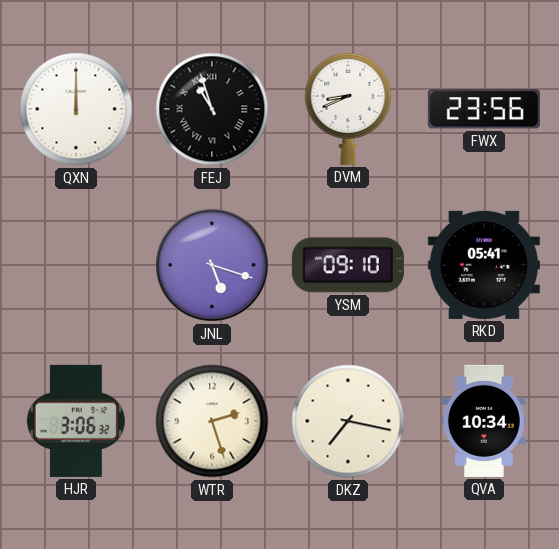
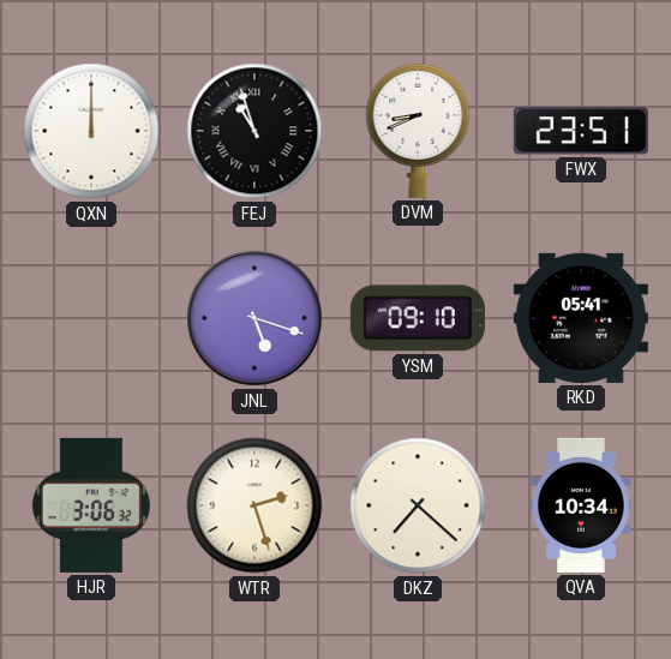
FWX: 23:56 -> 23:51 (581, 131)
DKZ: 7:17 -> 7:22 (418, 505)
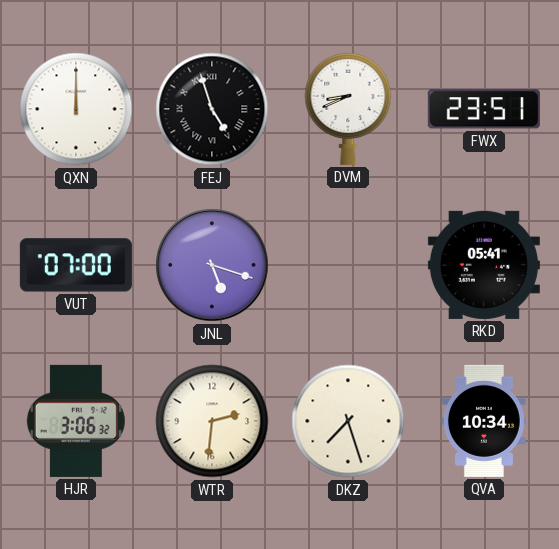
FEJ: 10:57 -> 4:57 (212, 109)
VUT: none -> 07:00 (76, 265)
YSM: 09:10 -> none (418, 318)
WTR: 2:27 -> 2:31 (212, 421)
DKZ: 7:22 -> 7:27 (348, 421)
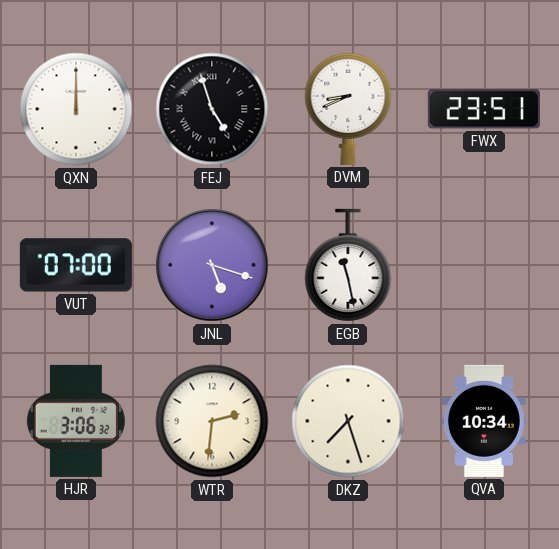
EGB: none -> 11:28 (348, 265)
RKD: 05:41 -> none (484, 265)
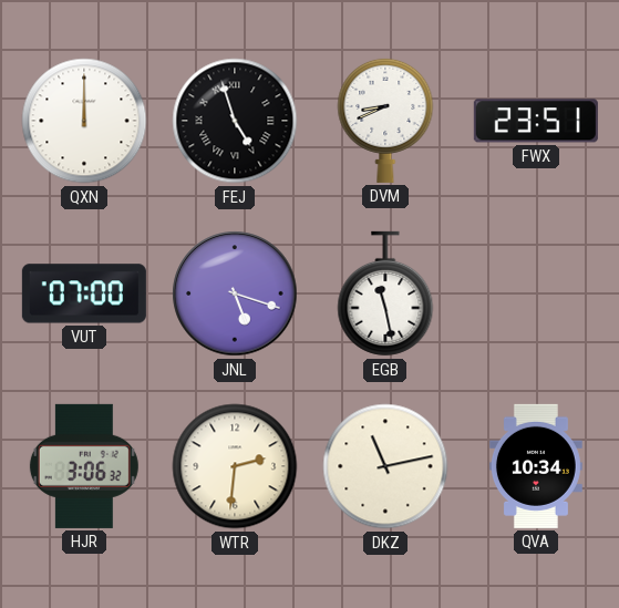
DKZ: 7:27 -> 11:13 (385, 466)
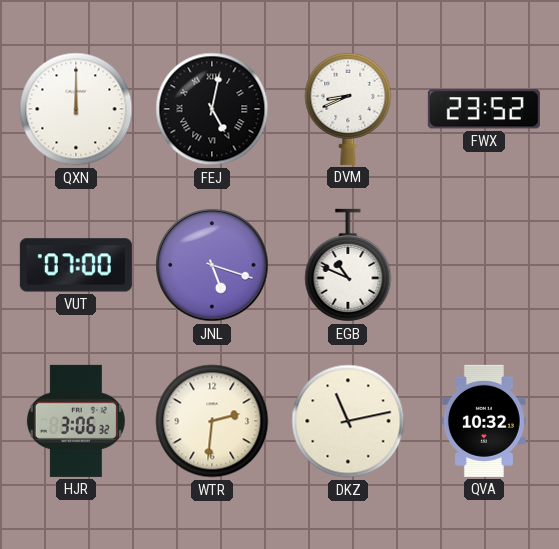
FEJ: 4:57 -> 5:02 (212, 109)
FWX: 23:51 -> 23:52 (484, 109)
EGB: 11:28 -> 10:49 (348, 265)
QVA: 10:34 -> 10:32 (484, 421)
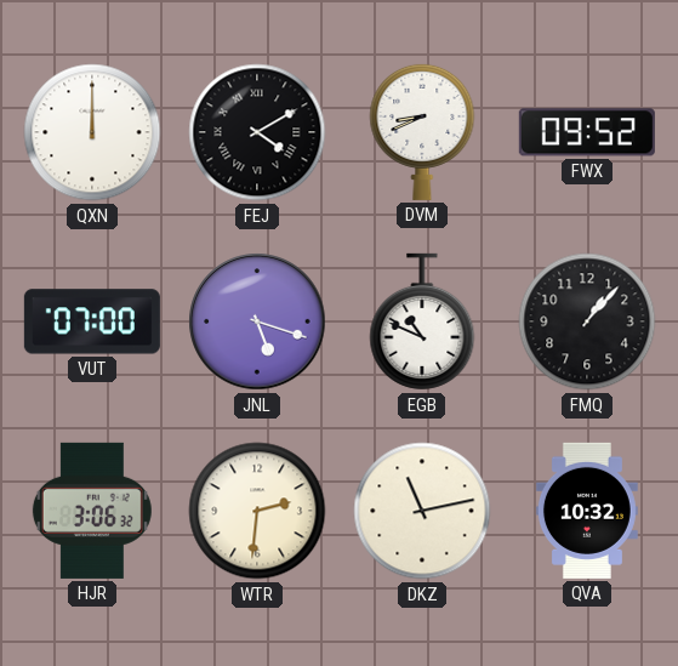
FEJ: 5:02 -> 4:10 (257, 132)
FWX: 23:52 -> 09:52 (587, 132)
FMQ: none -> 1:07 (587, 321)
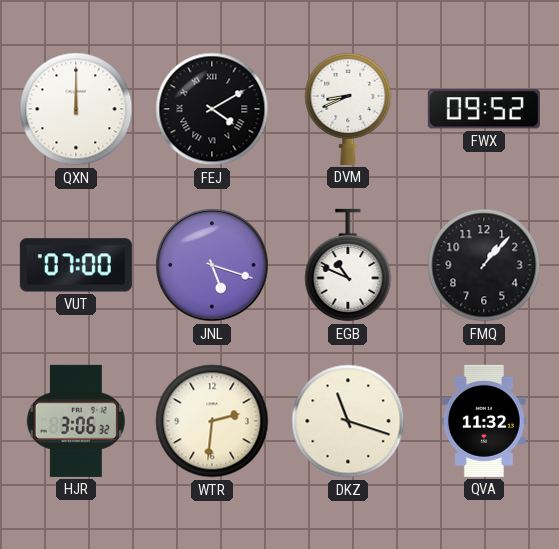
DKZ: 11:13 -> 11:18 (348, 421)
QVA: 10:32 -> 11:32 (484, 421)
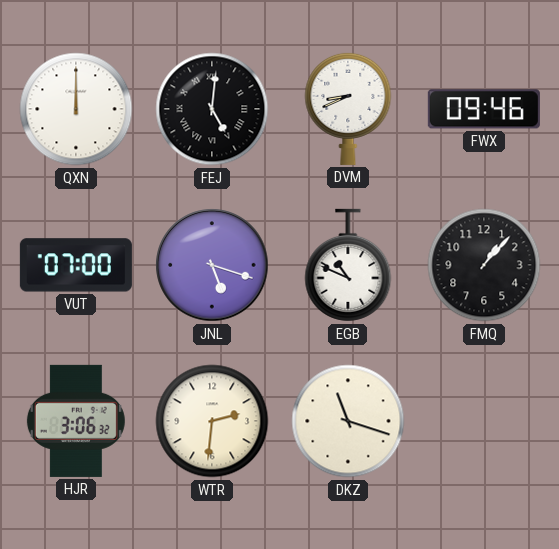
FEJ: 4:10 -> 5:01 (212, 109)
FWX: 09:52 -> 09:46 (484, 109)
QVA: 11:32 -> none (484, 421)
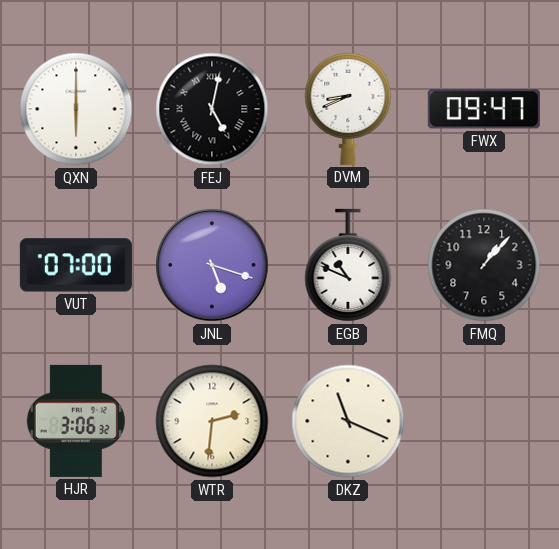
QXN: 12:00 -> 6:00 (76, 109)
FEJ: 5:01 -> 5:02 (212, 109)
FWX: 09:46 -> 09:47 (484, 109)
DKZ: 11:18 -> 11:19 (348, 421)
